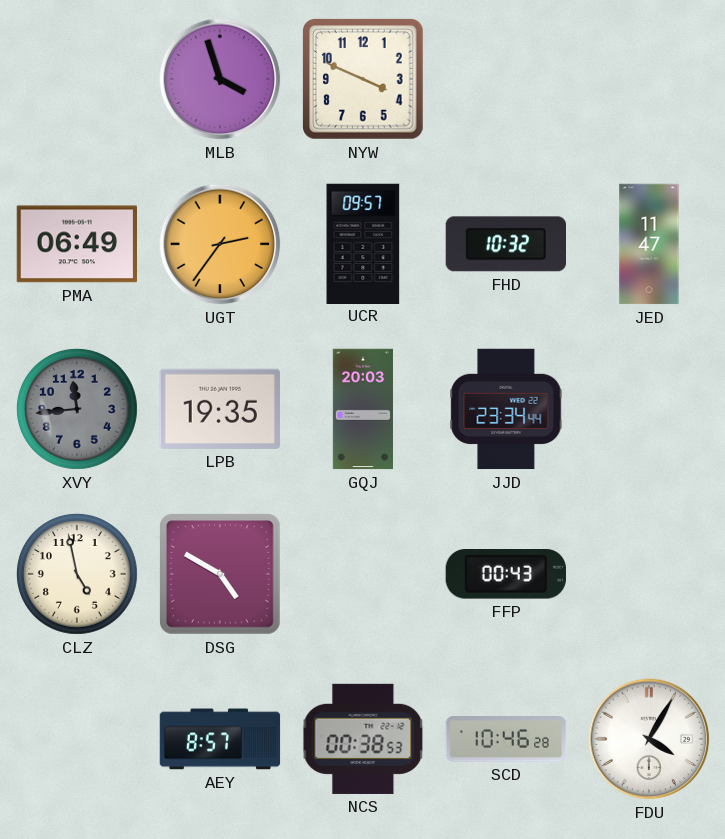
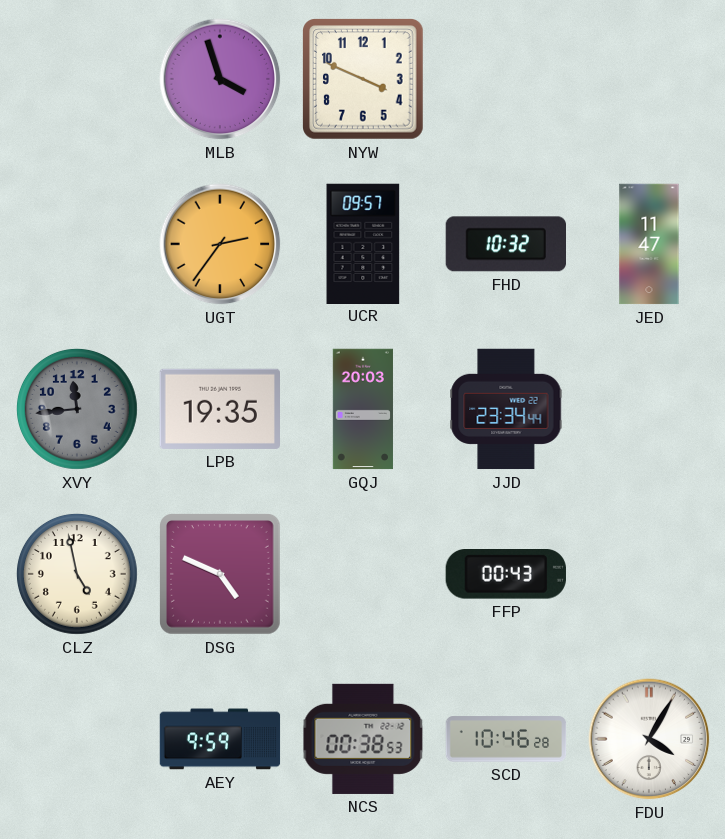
PMA: 06:49 -> none (76, 244)
DSG: 4:50 -> 4:49 (221, 575)
AEY: 8:57 -> 9:59 (220, 739)
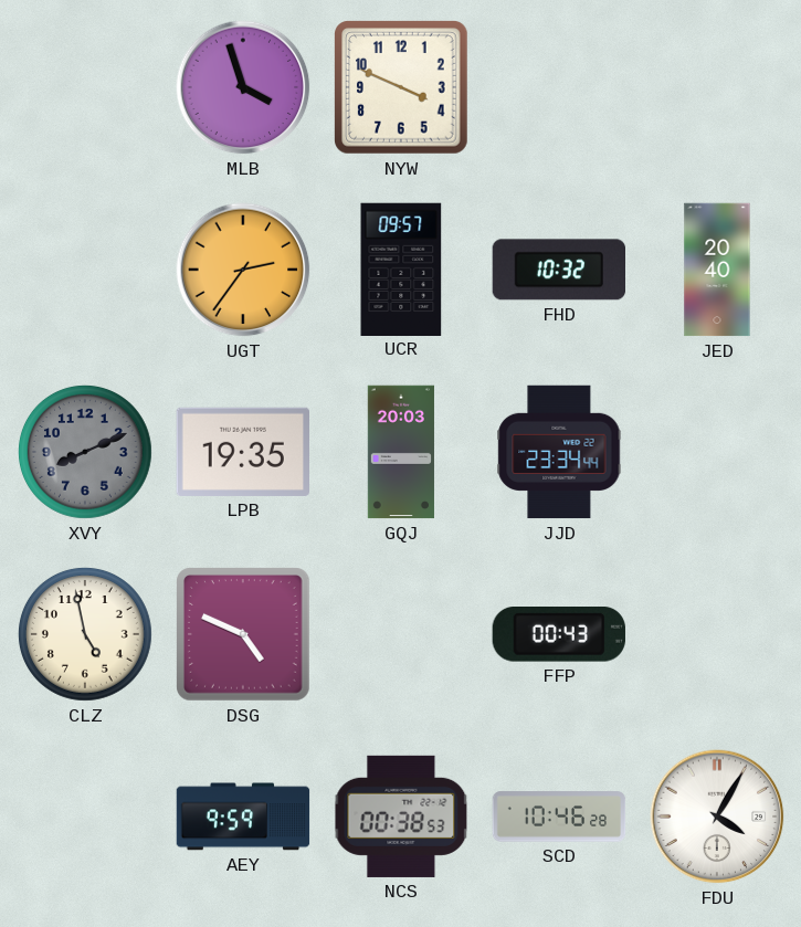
JED: 11:47 -> 20:40 (717, 270)
XVY: 11:44 -> 8:11 (85, 452)
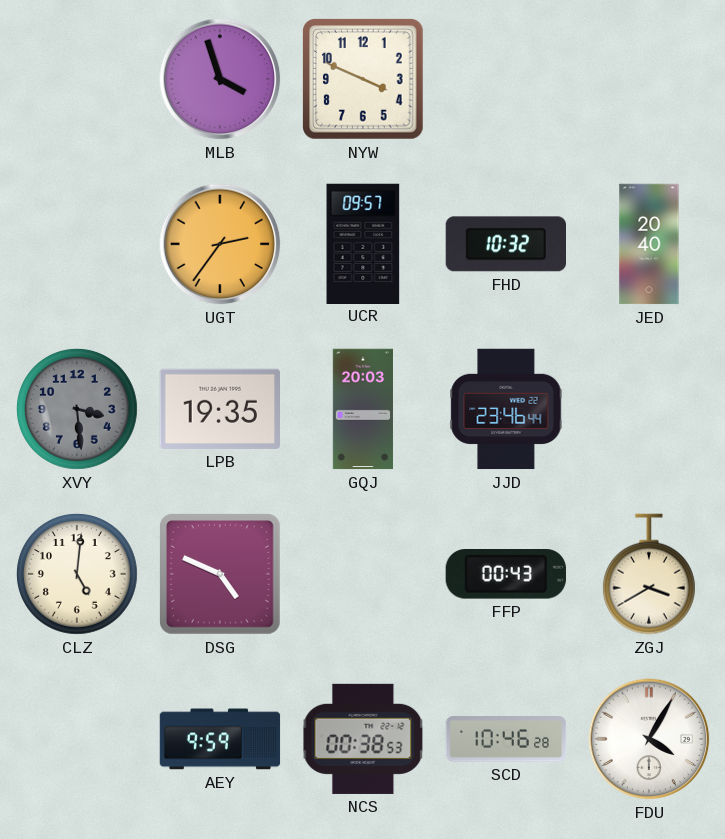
XVY: 8:11 -> 3:29 (77, 409)
JJD: 23:34 -> 23:46 (506, 409)
CLZ: 4:58 -> 5:01 (77, 574)
ZGJ: none -> 3:40 (649, 574)
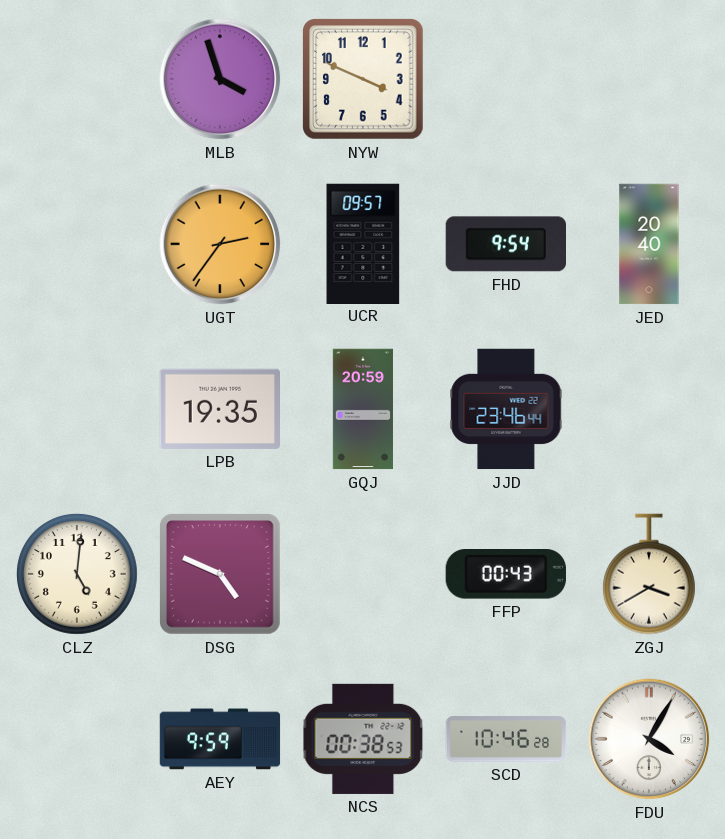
FHD: 10:32 -> 9:54 (505, 244)
XVY: 3:29 -> none (77, 409)
GQJ: 20:03 -> 20:59 (363, 409)
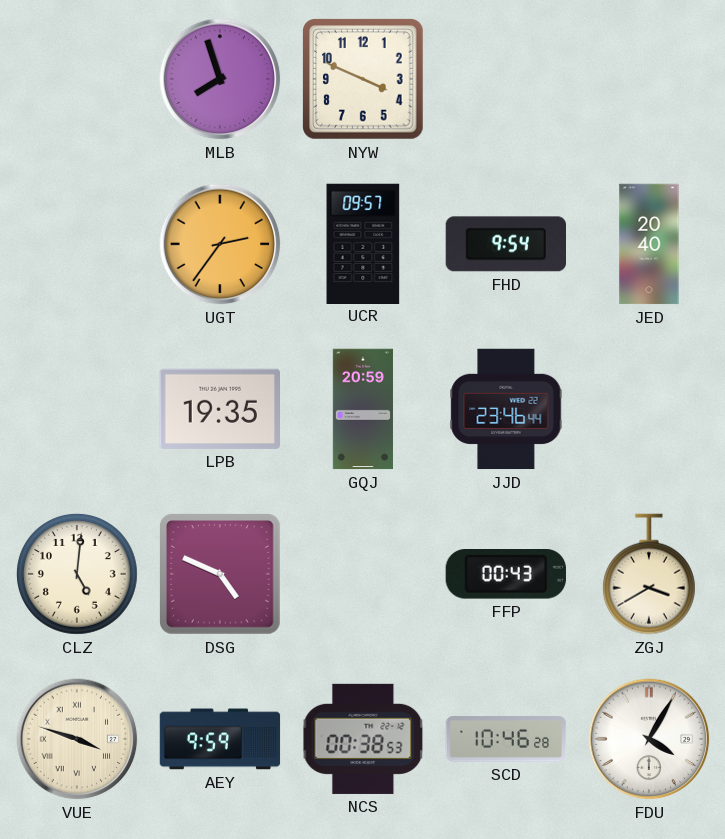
MLB: 3:57 -> 7:57 (220, 79)
VUE: none -> 3:48 (77, 739)
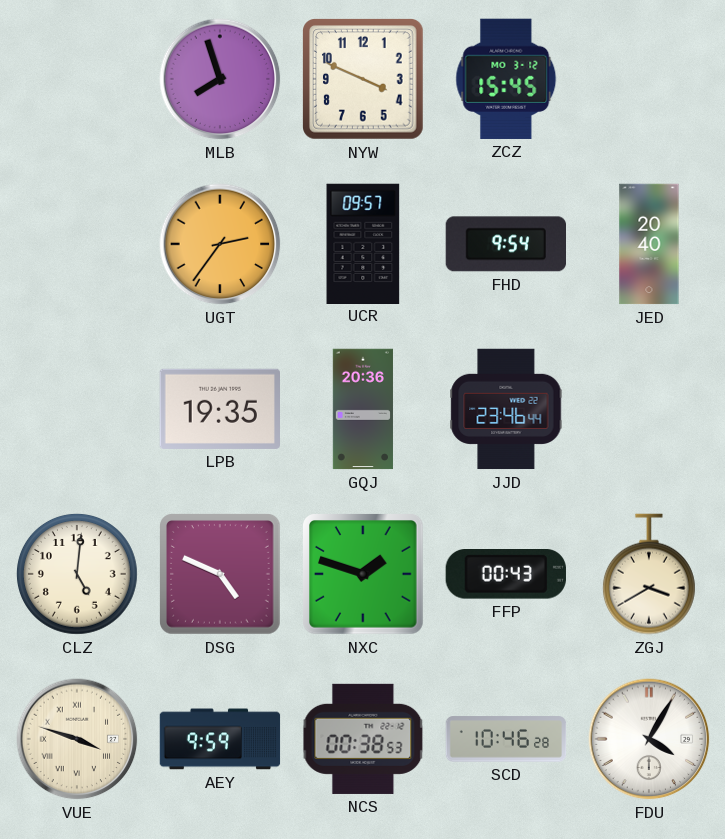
ZCZ: none -> 15:45 (506, 79)
GQJ: 20:59 -> 20:36 (363, 409)
NXC: none -> 1:48 (364, 575)
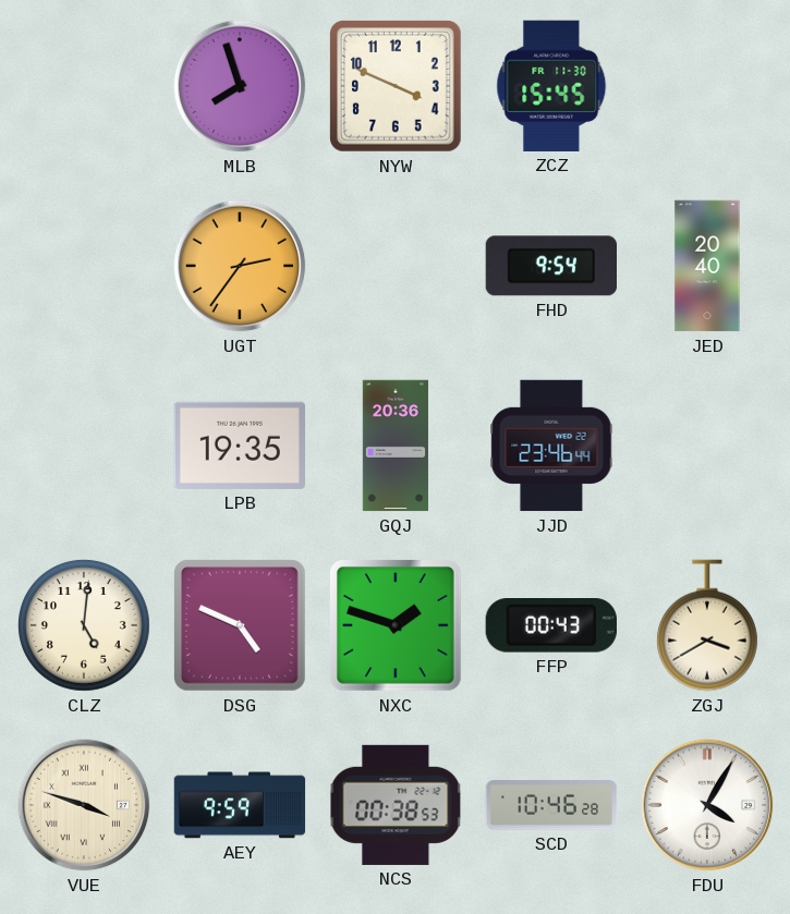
ZCZ date: MO 3-12 -> FR 11-30 (551, 86)
UCR: 09:57 -> none (363, 243)
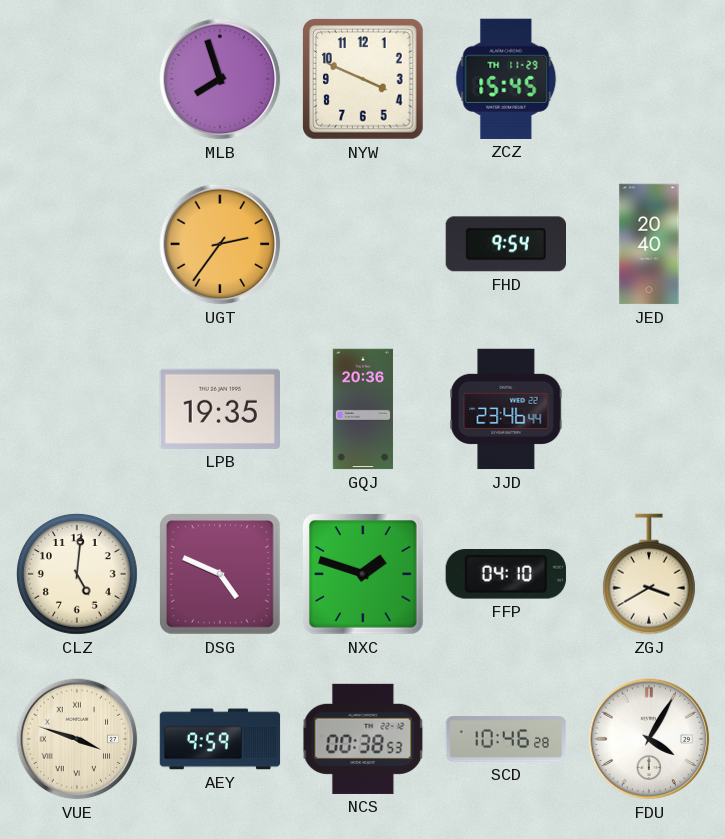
ZCZ date: FR 11-30 -> TH 11-29 (506, 79)
FFP: 00:43 -> 04:10 (506, 574)
